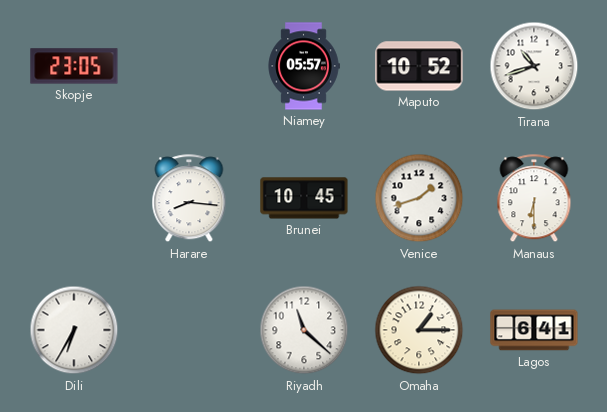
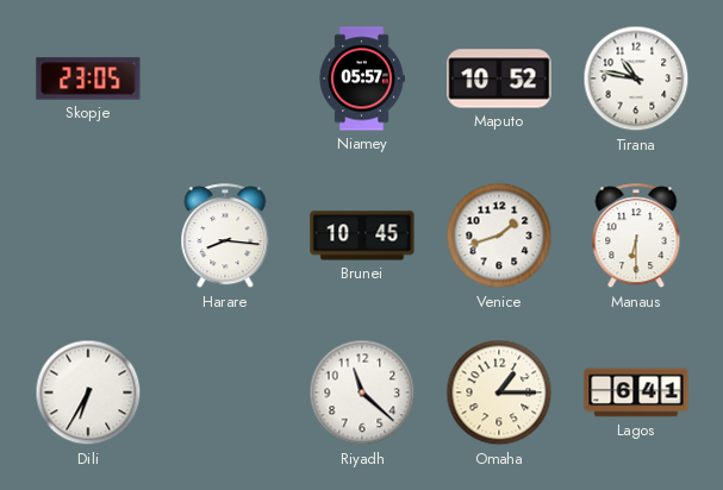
Tirana: 10:42 -> 10:47 (636, 78)
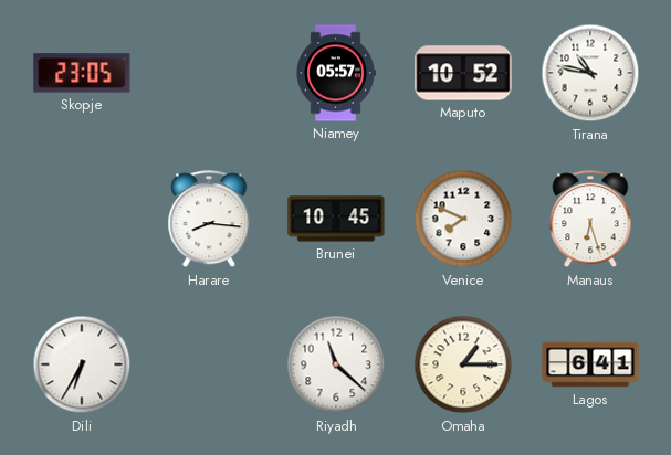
Venice: 1:42 -> 7:49 (463, 219)
Manaus: 6:30 -> 6:27 (590, 220)
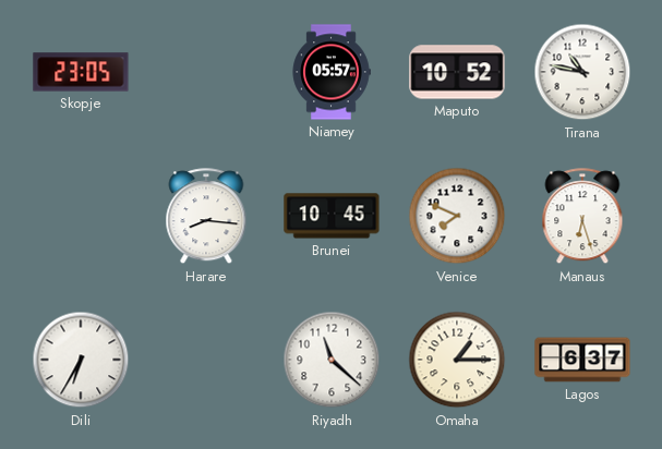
Lagos: 6:41 -> 6:37 (582, 360)
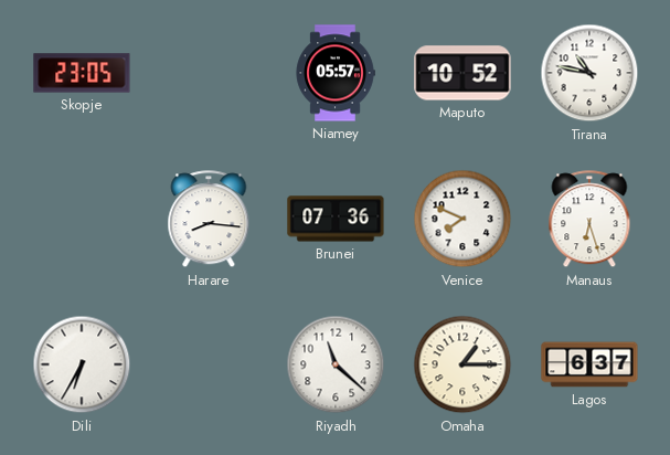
Brunei: 10:45 -> 07:36 (336, 219)
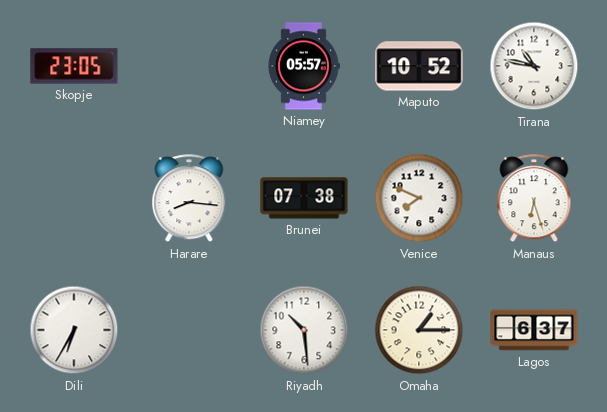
Brunei: 07:36 -> 07:38 (304, 198)
Riyadh: 11:22 -> 10:29 (304, 330)
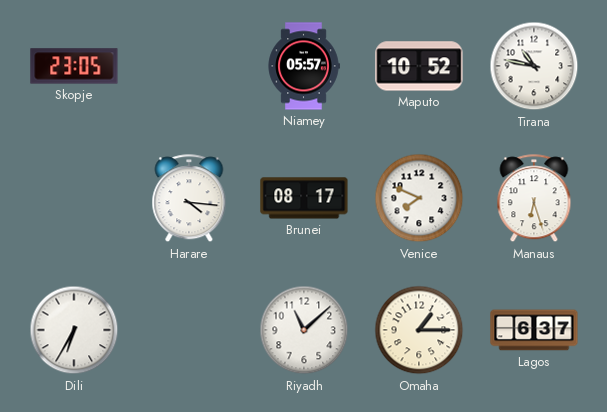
Harare: 8:16 -> 4:16 (189, 199)
Brunei: 07:38 -> 08:17 (304, 198)
Riyadh: 10:29 -> 11:08 (304, 330)
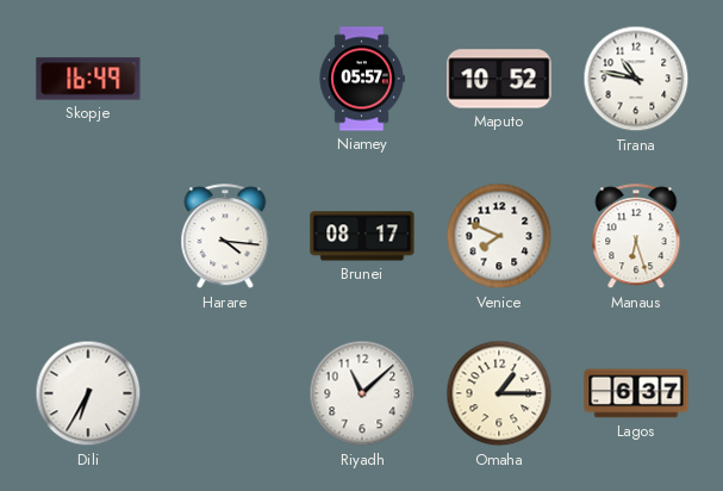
Skopje: 23:05 -> 16:49 (88, 79)
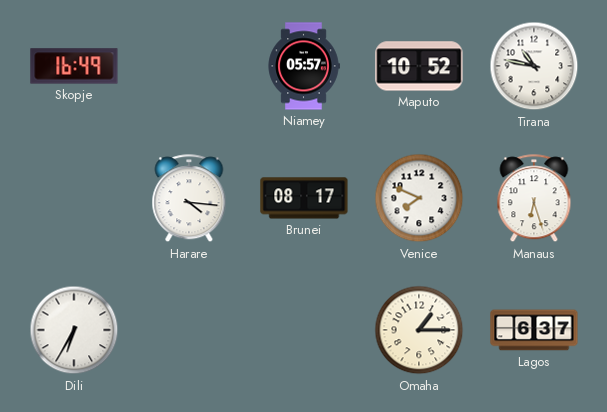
Riyadh: 11:08 -> none (362, 393)
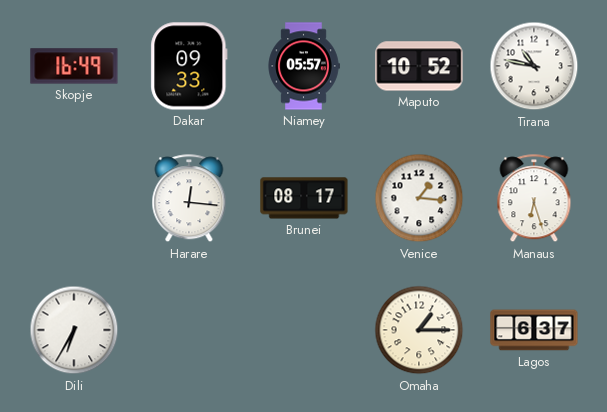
Dakar: none -> 09:33 (189, 66)
Harare: 4:16 -> 12:16 (189, 199)
Venice: 7:49 -> 1:16 (419, 198)
